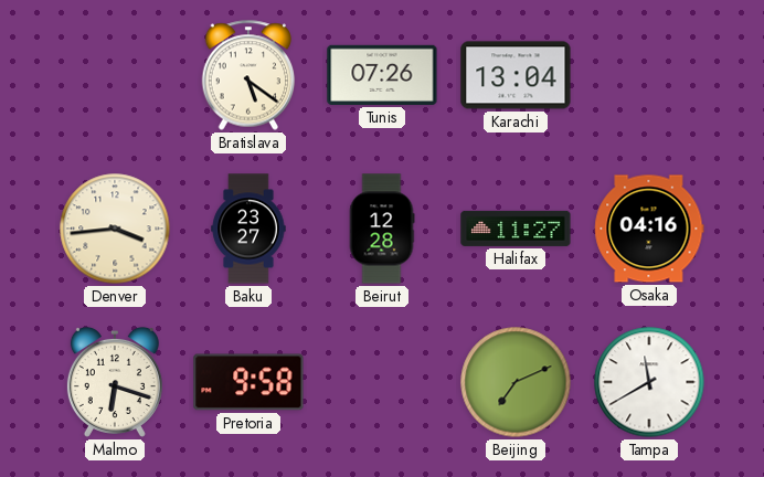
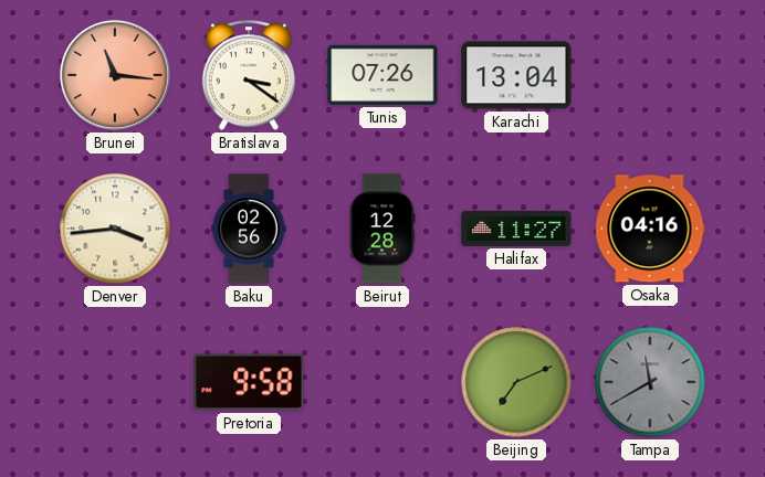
Brunei: none -> 11:16 (115, 75)
Bratislava: 5:21 -> 3:21 (249, 75)
Baku: 23:27 -> 02:56 (249, 229)
Malmo: 6:18 -> none (115, 382)
Tampa dial: white -> grey (650, 382)
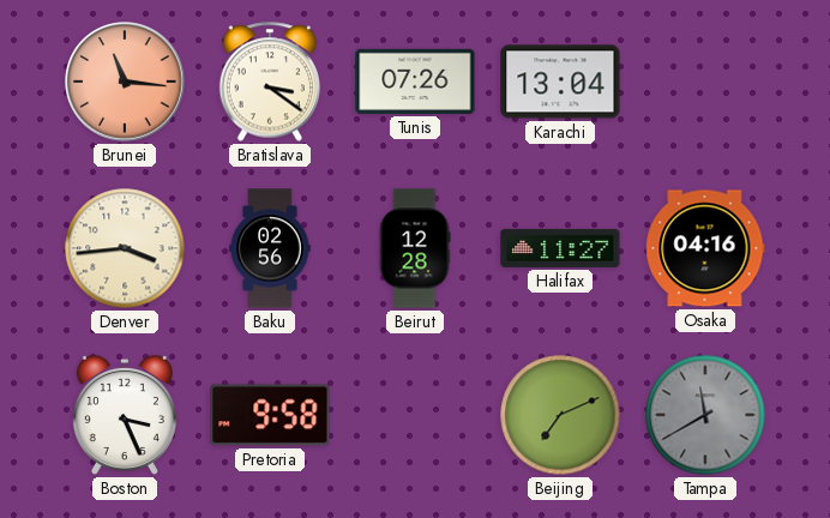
Boston: none -> 3:26 (125, 415)
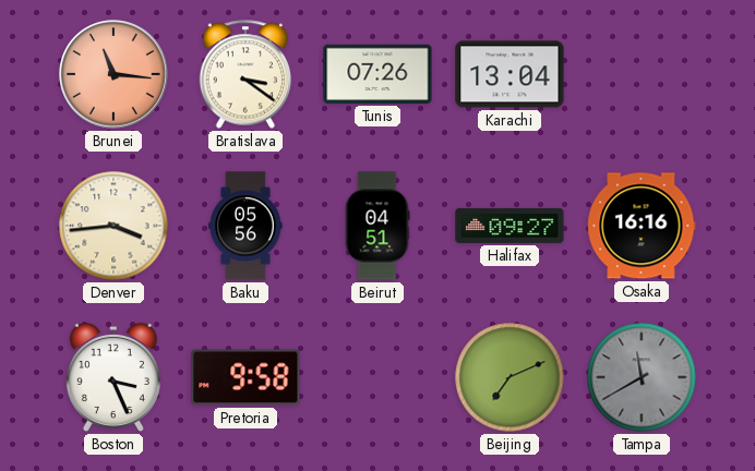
Baku: 02:56 -> 05:56 (245, 226)
Beirut: 12:28 -> 04:51 (377, 226)
Halifax: 11:27 -> 09:27 (510, 226)
Osaka: 04:16 -> 16:16 (642, 226)
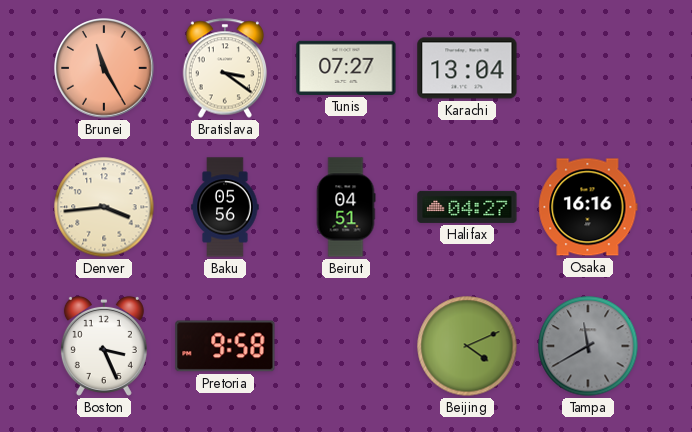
Brunei: 11:16 -> 11:25 (104, 68)
Tunis: 07:26 -> 07:27 (346, 68)
Halifax: 09:27 -> 04:27 (467, 207)
Beijing: 7:11 -> 4:11 (467, 346)
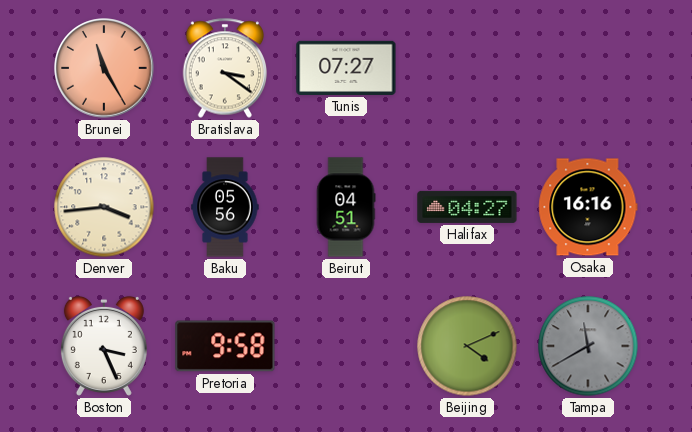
Karachi: 13:04 -> none (467, 68)
